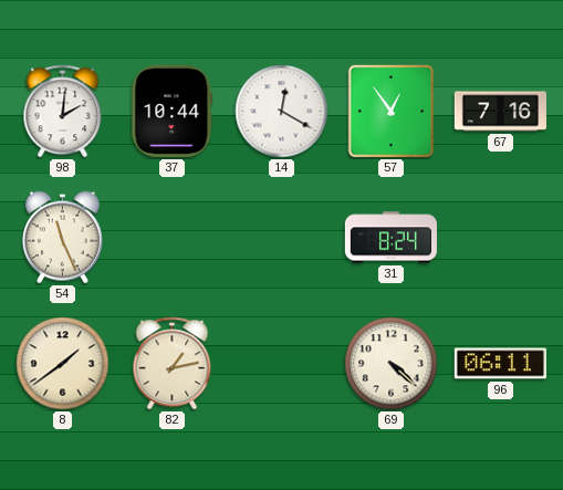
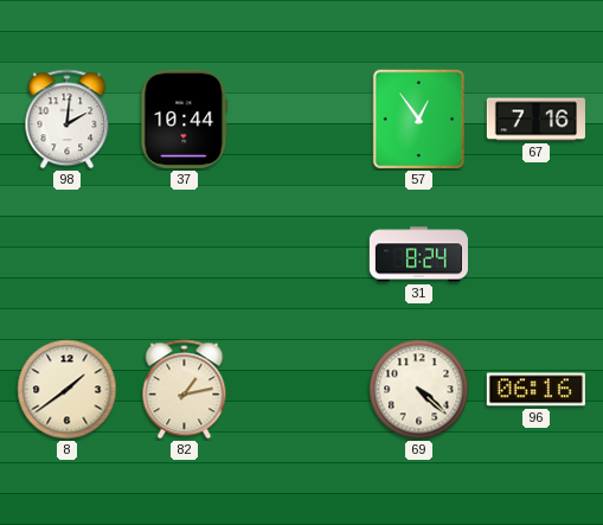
14: 12:20 -> none (282, 112)
54: 11:26 -> none (62, 238)
96: 06:11 -> 06:16 (535, 390)
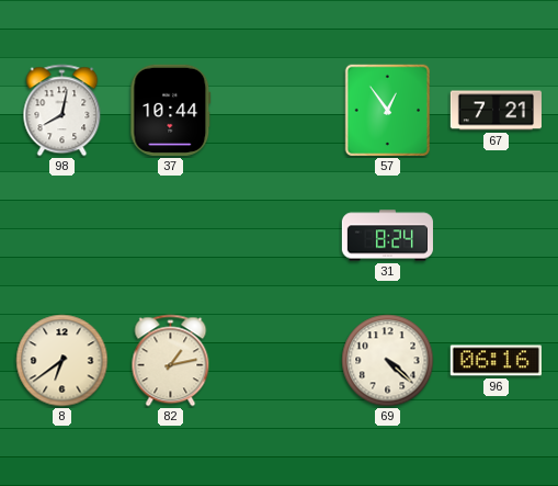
98: 2:01 -> 8:02 (62, 111)
67: 7:16 -> 7:21 (496, 111)
8: 1:39 -> 6:39 (62, 361)
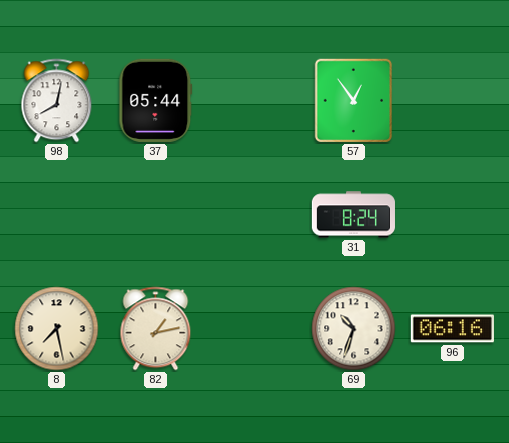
37: 10:44 -> 05:44 (156, 100)
67: 7:21 -> none (496, 111)
8: 6:39 -> 7:28 (57, 329)
69: 4:22 -> 10:33 (354, 329)
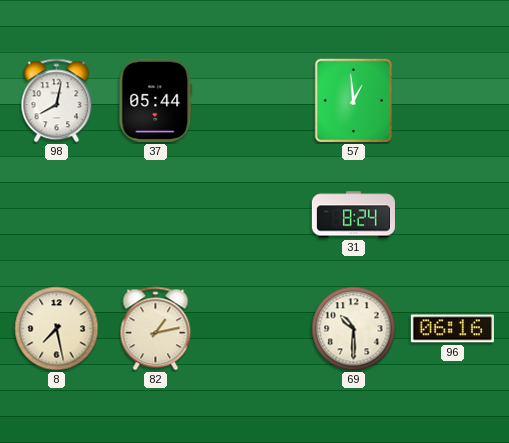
57: 12:54 -> 12:59 (354, 101)
69: 10:33 -> 10:30 (354, 329)
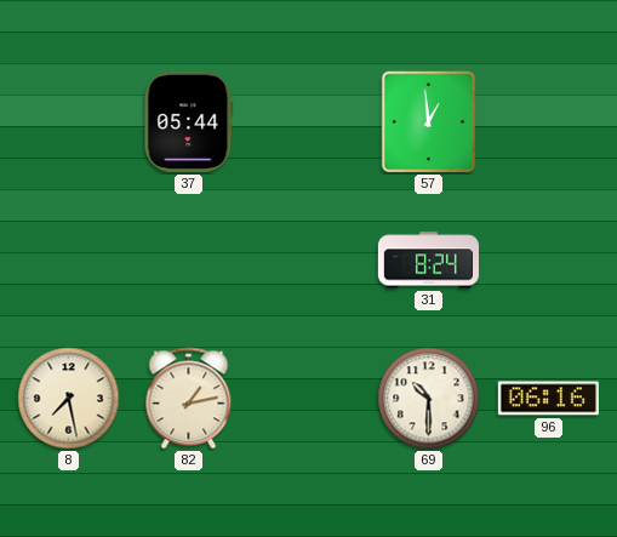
98: 8:02 -> none (57, 101)
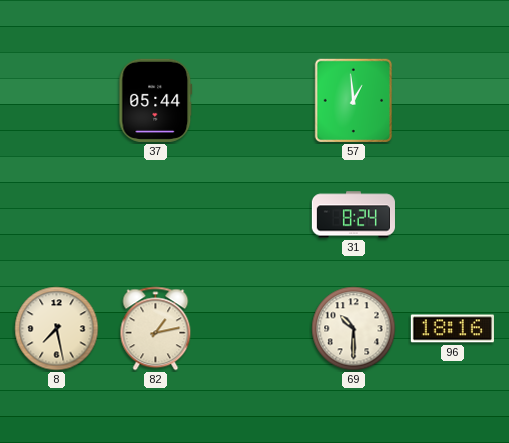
96: 06:16 -> 18:16 (452, 329)
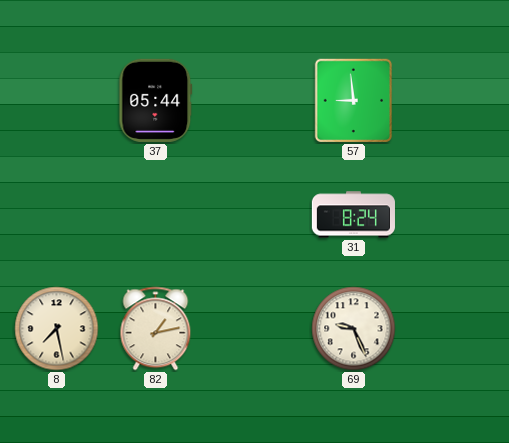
57: 12:59 -> 8:59 (354, 101)
69: 10:30 -> 9:26 (354, 329)
96: 18:16 -> none (452, 329)
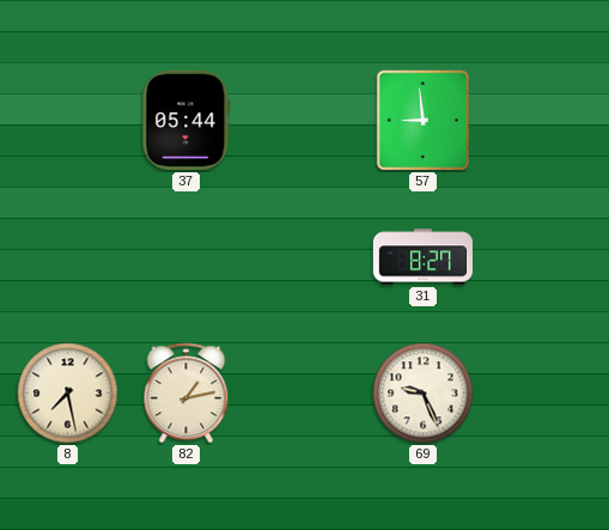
31: 8:24 -> 8:27 (422, 257)
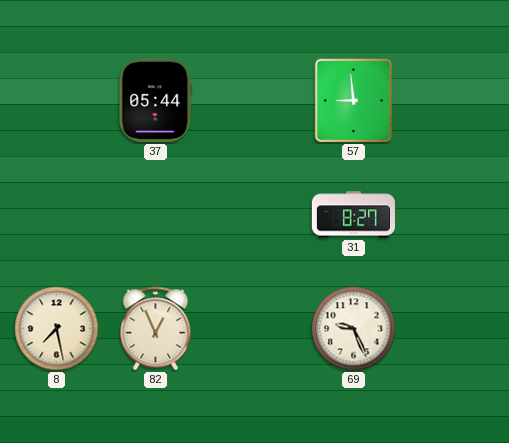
82: 1:13 -> 12:56 (156, 329)
